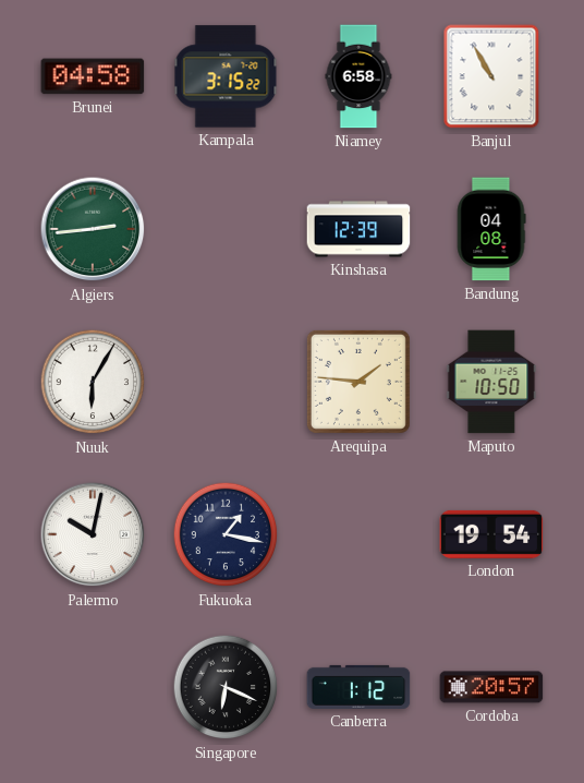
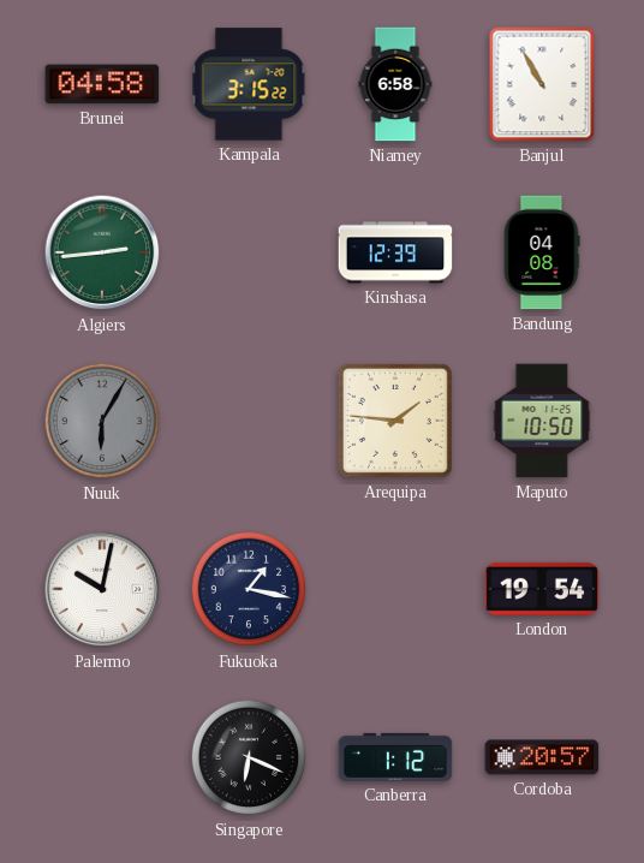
Nuuk dial: white -> grey (102, 421)
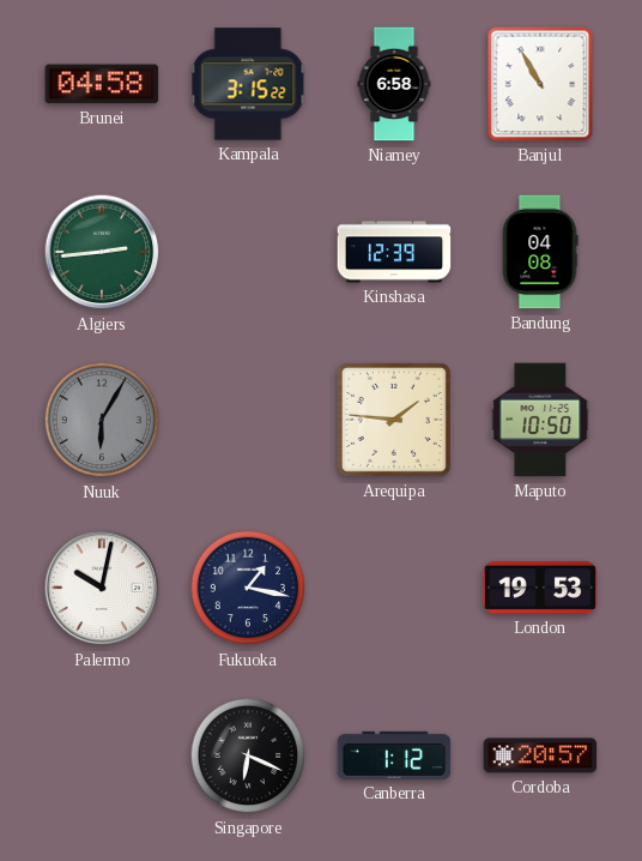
London: 19:54 -> 19:53 (540, 588)
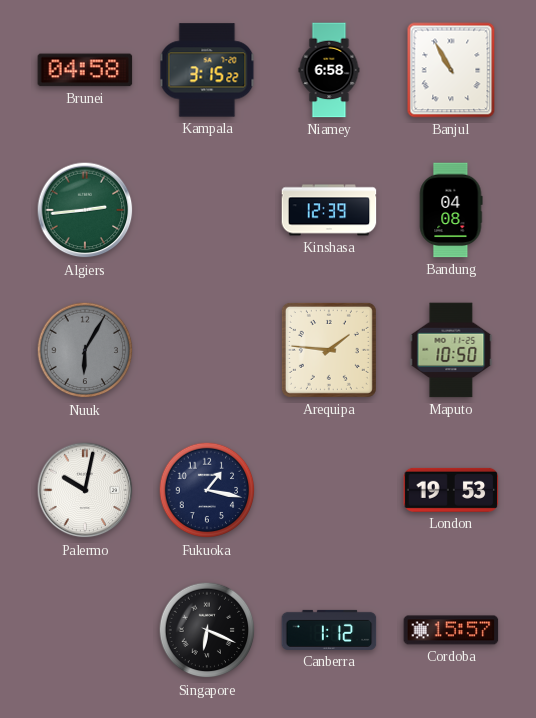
Cordoba: 20:57 -> 15:57 (451, 630)
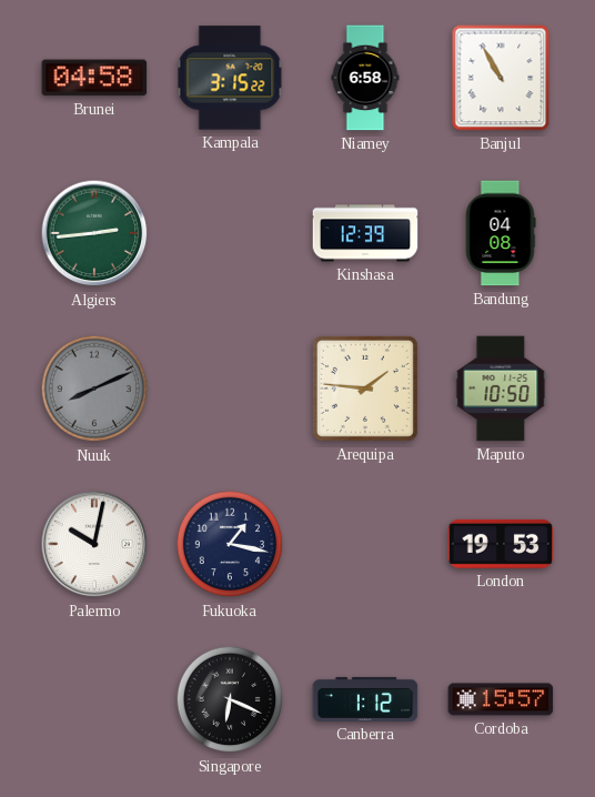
Nuuk: 6:05 -> 8:11 (94, 389)
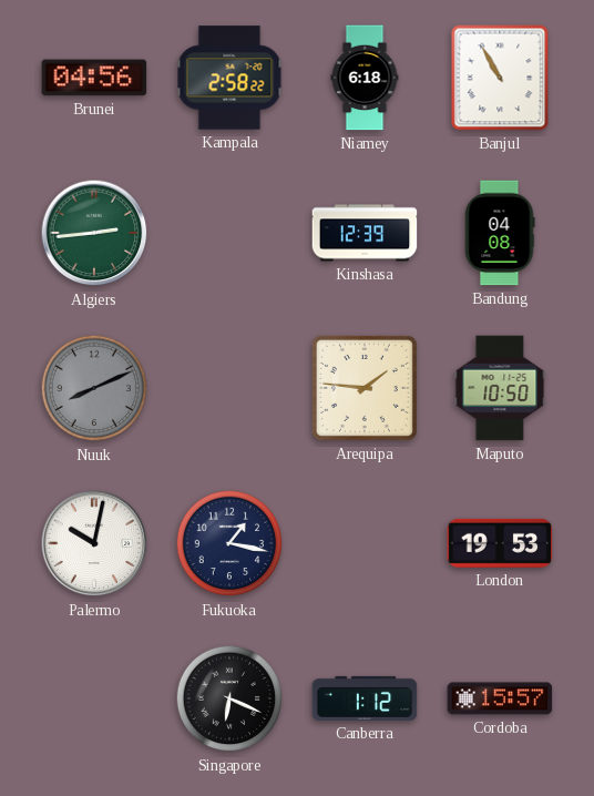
Brunei: 04:58 -> 04:56 (94, 78)
Kampala: 3:15 -> 2:58 (229, 78)
Niamey: 6:58 -> 6:18 (365, 78)
